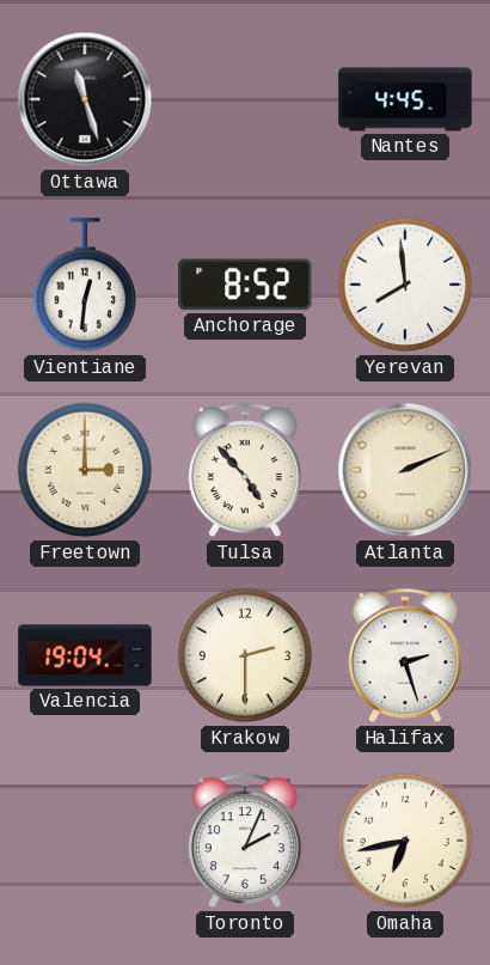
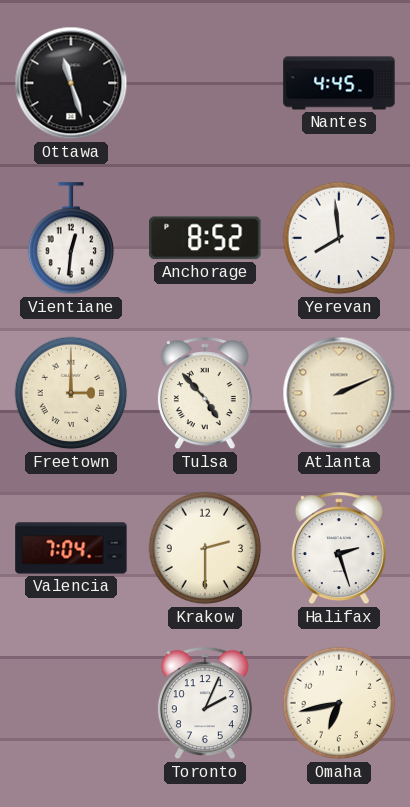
Valencia: 19:04 -> 7:04 (71, 548)
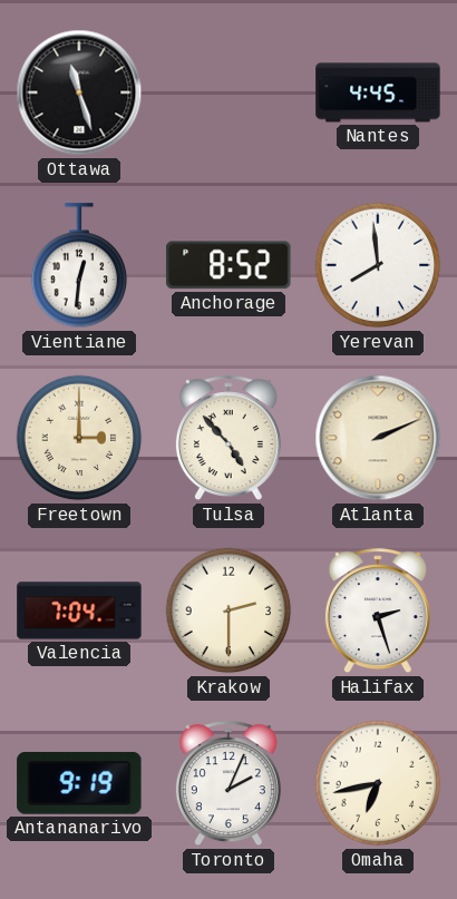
Antananarivo: none -> 9:19 (79, 783)
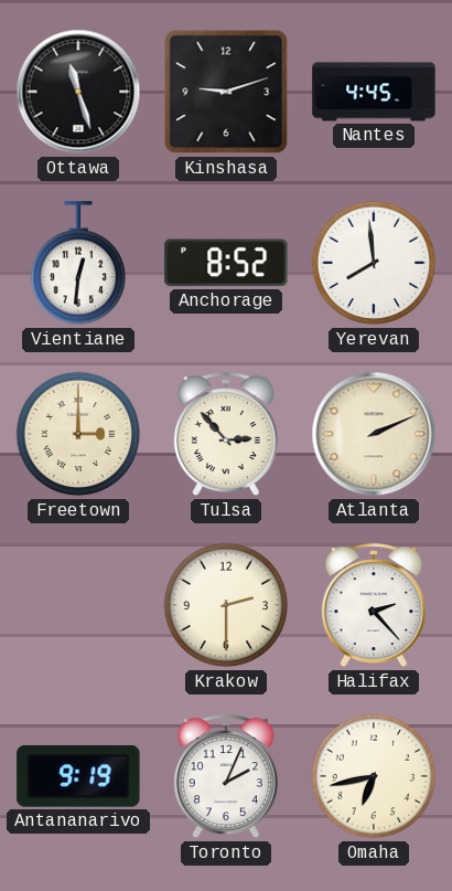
Kinshasa: none -> 9:12 (226, 92)
Tulsa: 4:53 -> 2:53 (226, 435)
Valencia: 7:04 -> none (79, 610)
Halifax: 2:27 -> 2:23 (374, 606)
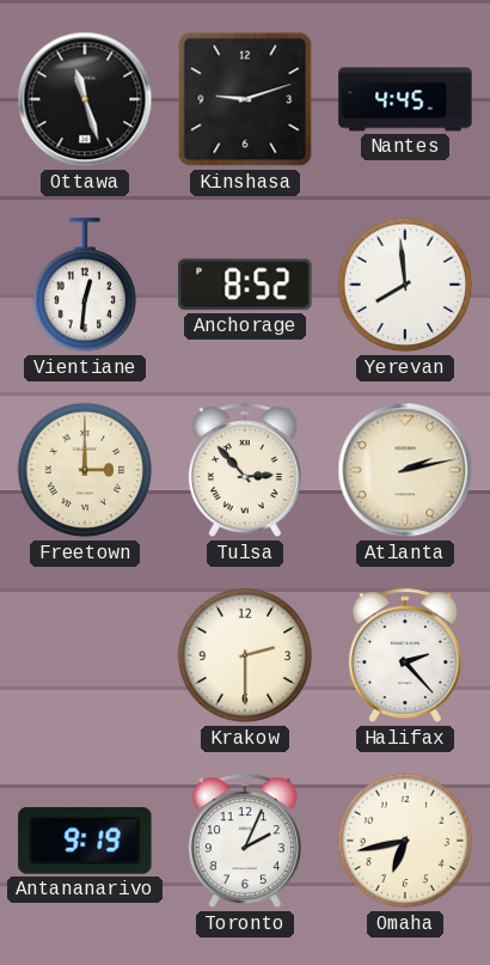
Atlanta: 2:11 -> 2:13 (405, 470)
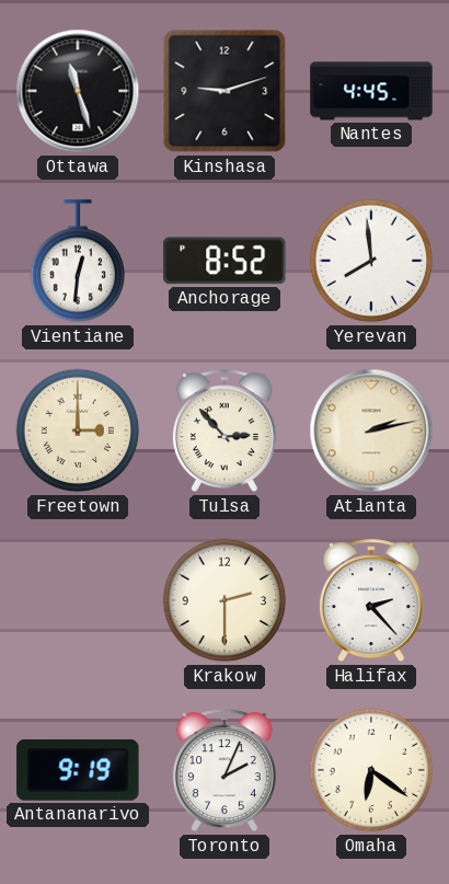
Omaha: 6:43 -> 6:21 (371, 770)
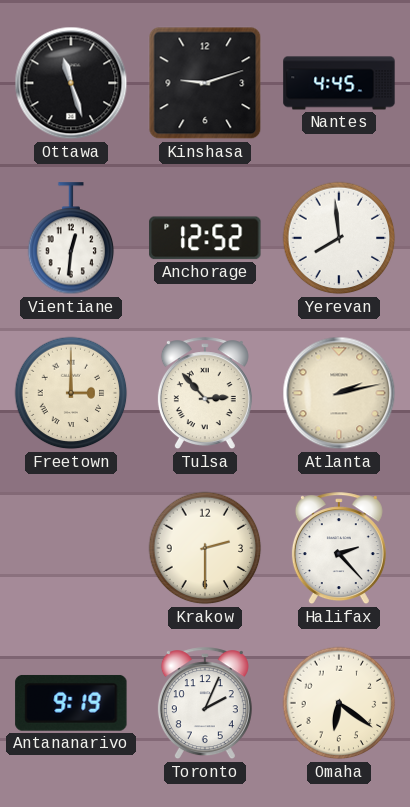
Anchorage: 8:52 -> 12:52 (205, 238)
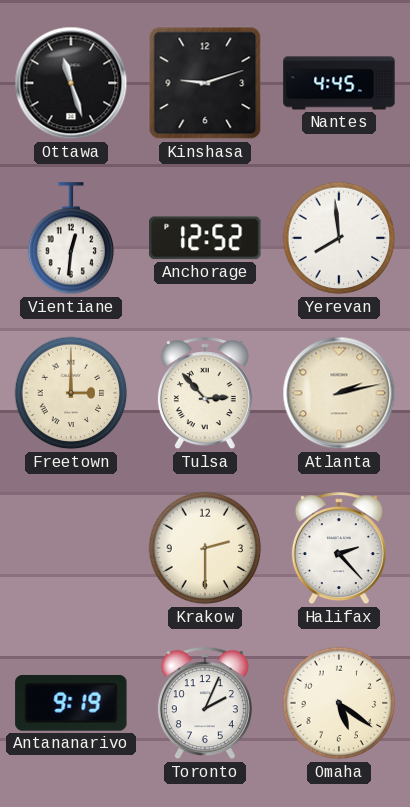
Omaha: 6:21 -> 5:21 (339, 703)
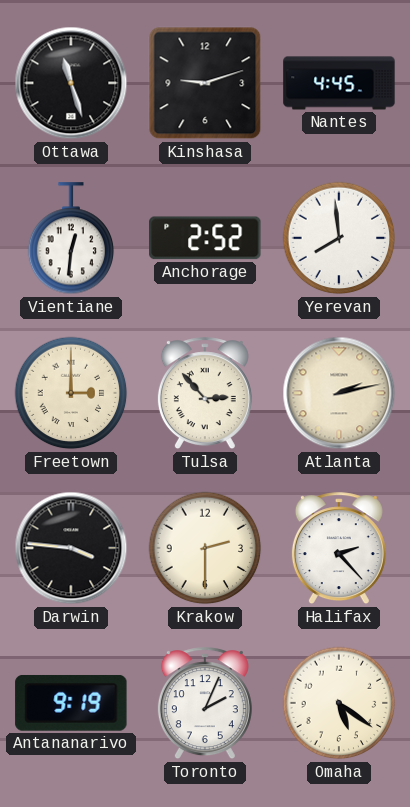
Anchorage: 12:52 -> 2:52 (205, 238)
Darwin: none -> 3:46 (71, 548)
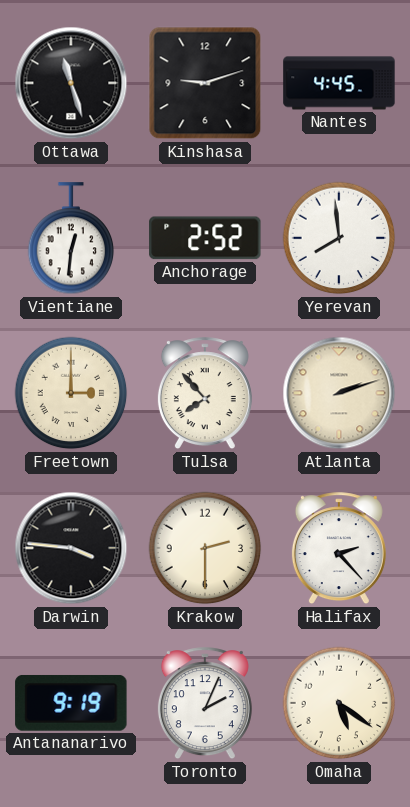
Tulsa: 2:53 -> 7:53 (205, 394)
Atlanta: 2:13 -> 2:12 (339, 393)
